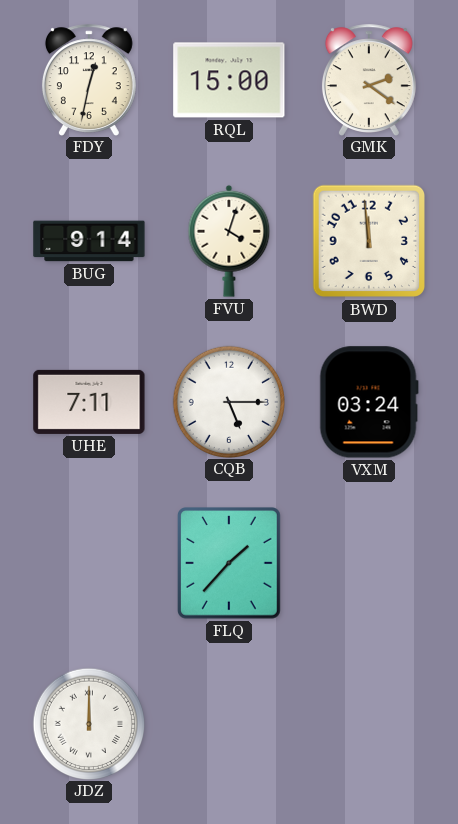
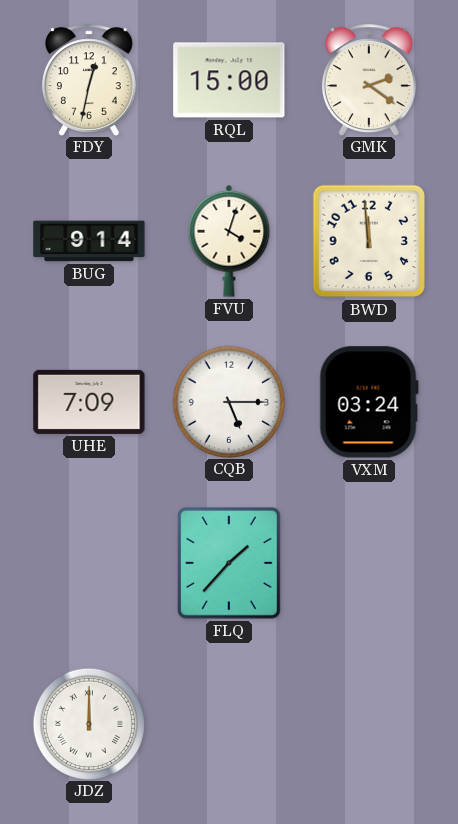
UHE: 7:11 -> 7:09 (89, 402)
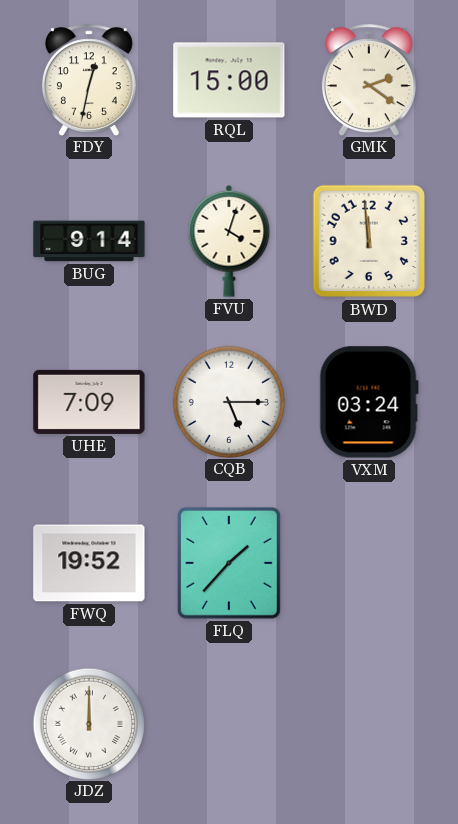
FWQ: none -> 19:52 (89, 563)
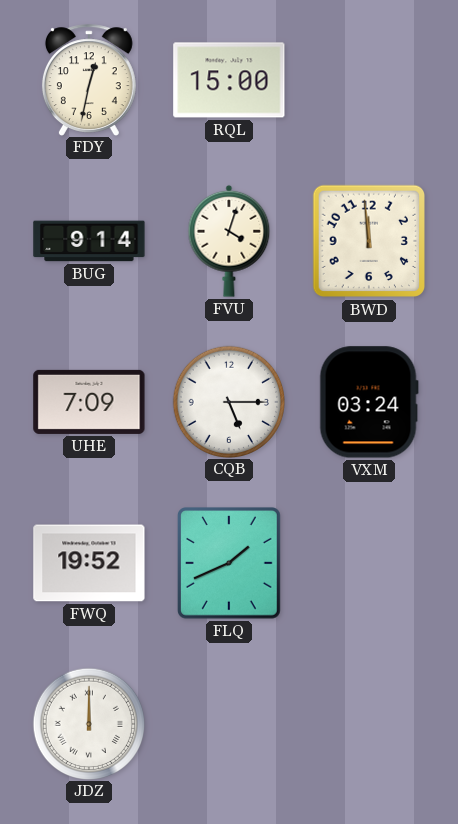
GMK: 2:21 -> none (369, 80)
FLQ: 1:37 -> 1:41 (230, 564)
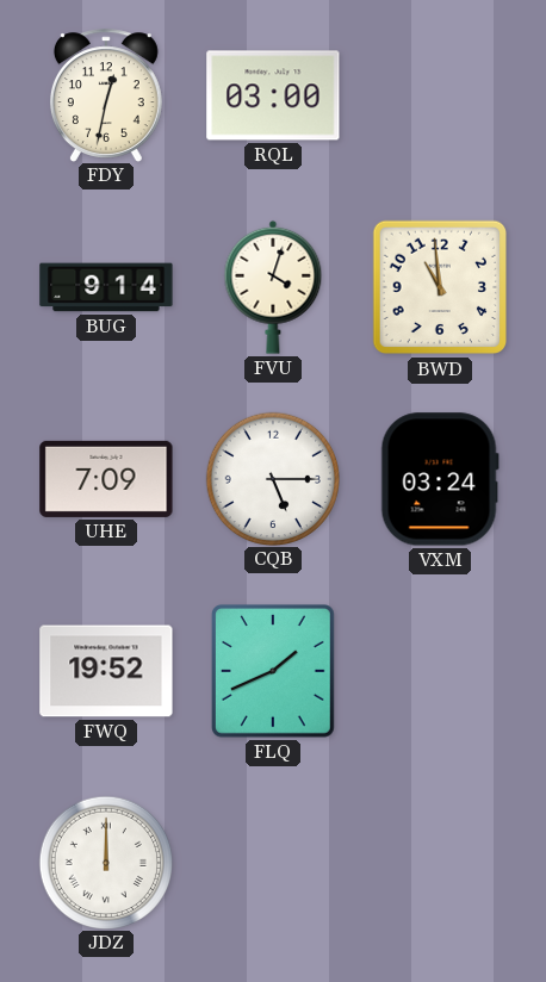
RQL: 15:00 -> 03:00 (273, 95)
BWD: 11:59 -> 10:59 (440, 287)
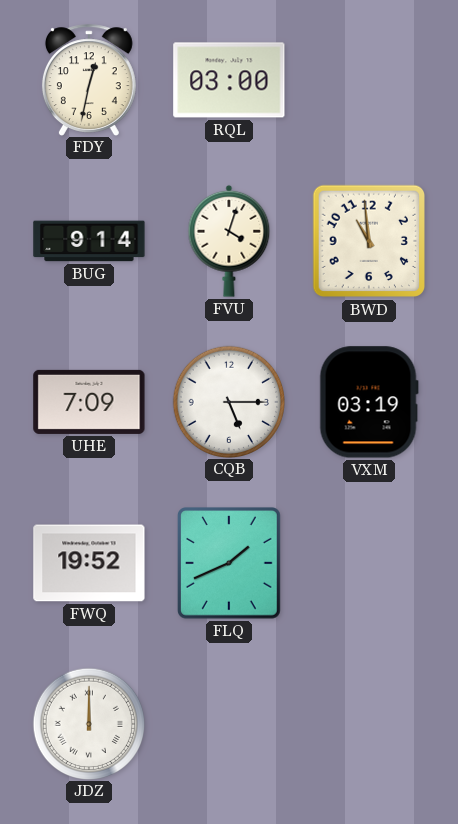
VXM: 03:24 -> 03:19 (369, 402)
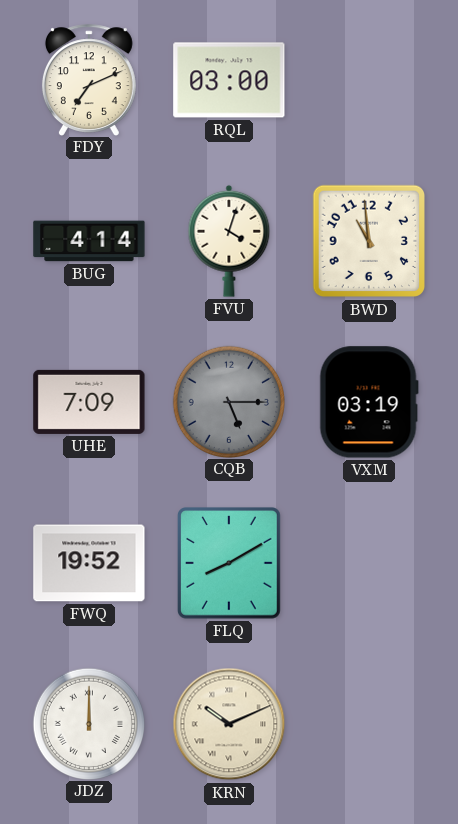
FDY: 12:32 -> 7:11 (89, 80)
BUG: 9:14 -> 4:14 (89, 241)
CQB dial: white -> grey (228, 401)
FLQ: 1:41 -> 8:10 (230, 564)
KRN: none -> 10:11 (229, 724)
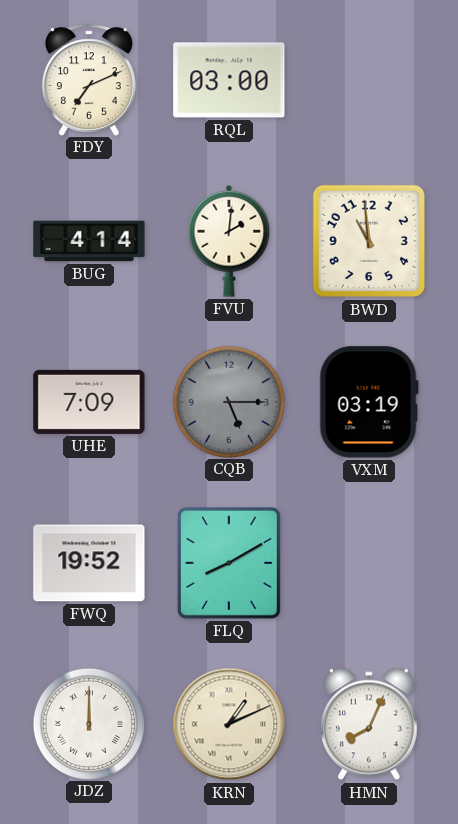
FVU: 4:03 -> 2:01 (229, 241)
KRN: 10:11 -> 1:11 (229, 724)
HMN: none -> 8:04 (369, 724)
